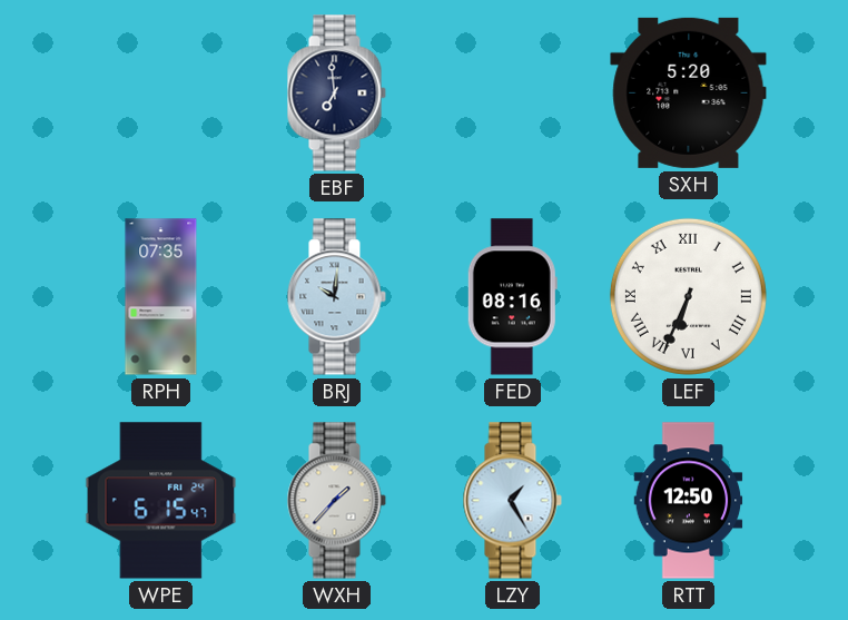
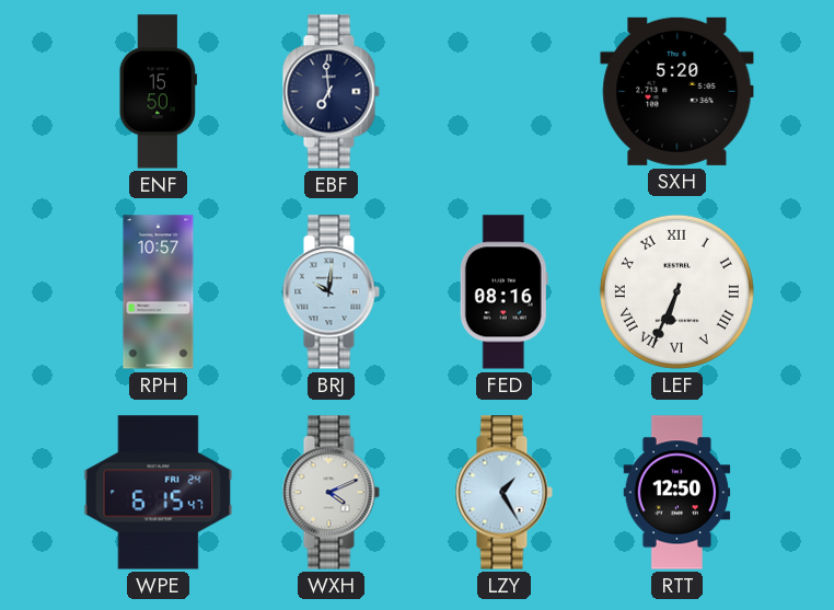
ENF: none -> 15:50 (158, 92)
RPH: 07:35 -> 10:57 (159, 292)
WXH: 1:37 -> 4:11 (331, 493)
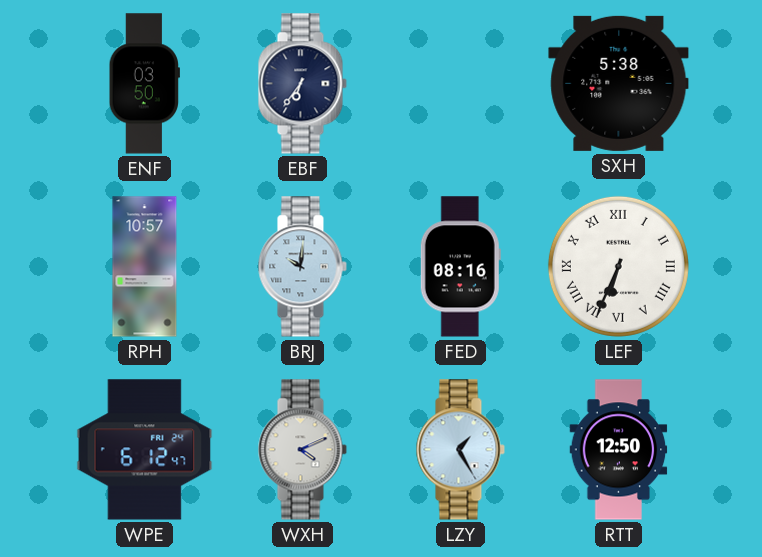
ENF: 15:50 -> 03:50 (144, 84)
EBF: 6:59 -> 6:36 (302, 84)
SXH: 5:20 -> 5:38 (619, 83)
WPE: 6:15 -> 6:12 (145, 450)
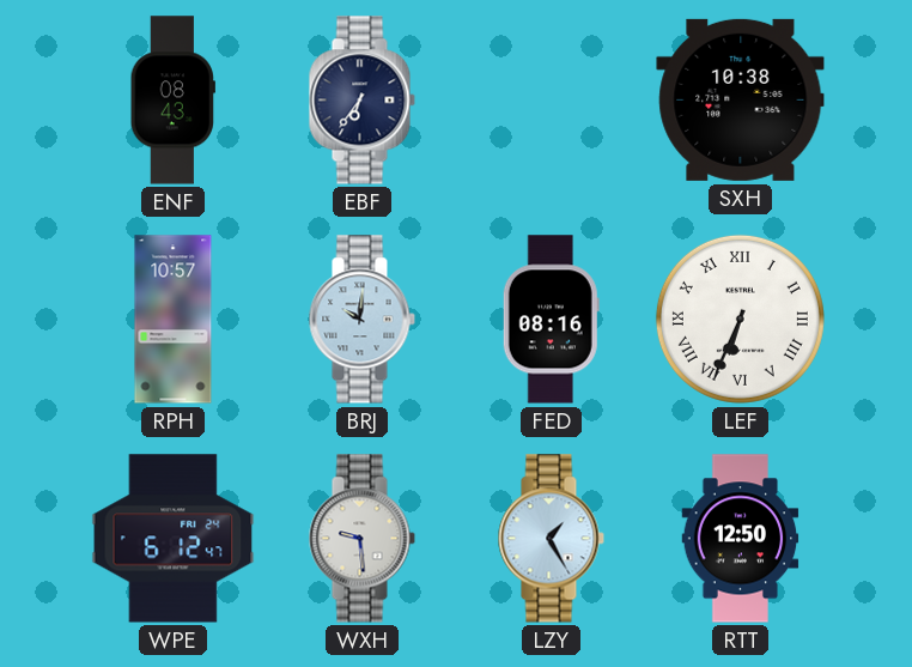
ENF: 03:50 -> 08:43 (172, 101)
SXH: 5:38 -> 10:38 (741, 99)
WXH: 4:11 -> 9:29 (361, 539)
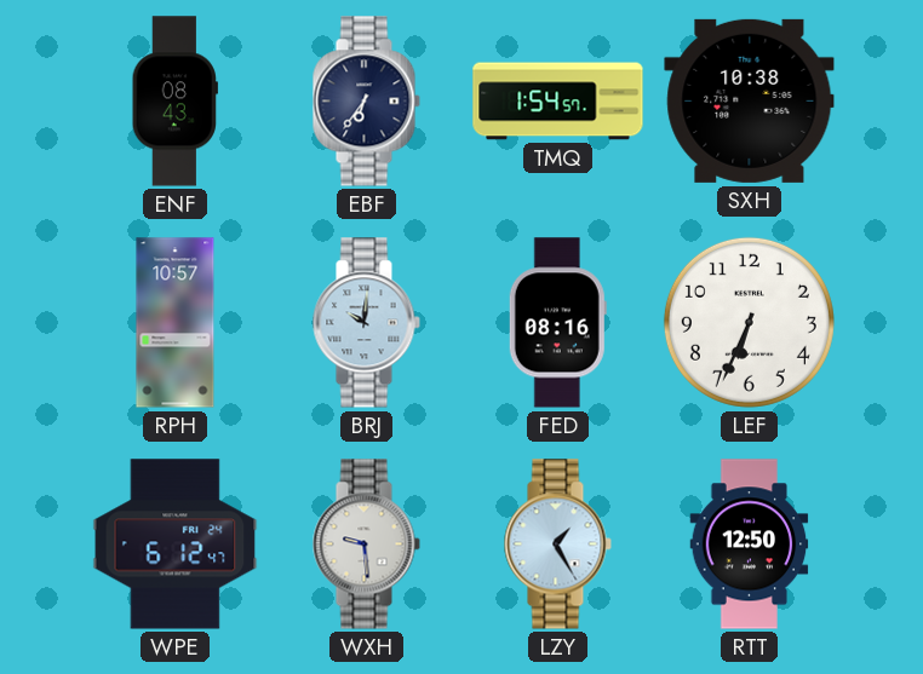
TMQ: none -> 1:54 (558, 102)
LEF numerals: Roman -> Arabic (749, 322)
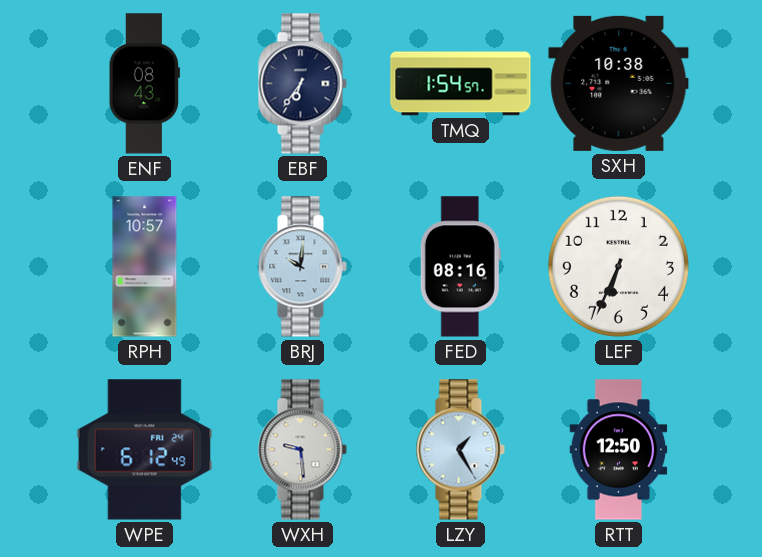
WPE: 6:12:47 -> 6:12:49 (145, 450)
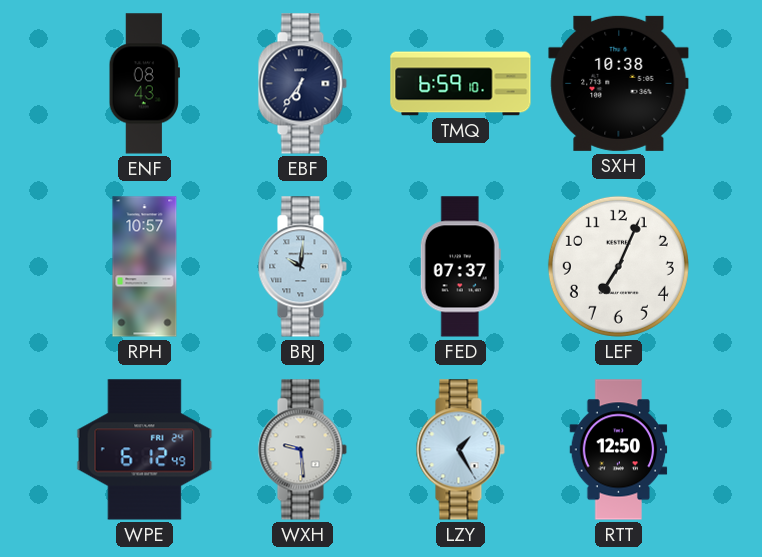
TMQ: 1:54 -> 6:59 (461, 84)
FED: 08:16 -> 07:37 (460, 267)
LEF: 6:34 -> 7:04 (618, 266)
